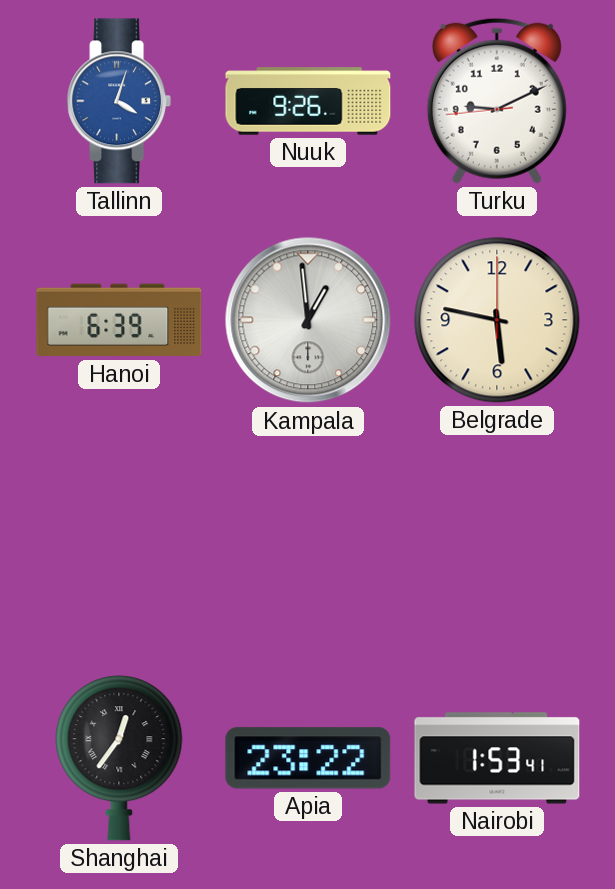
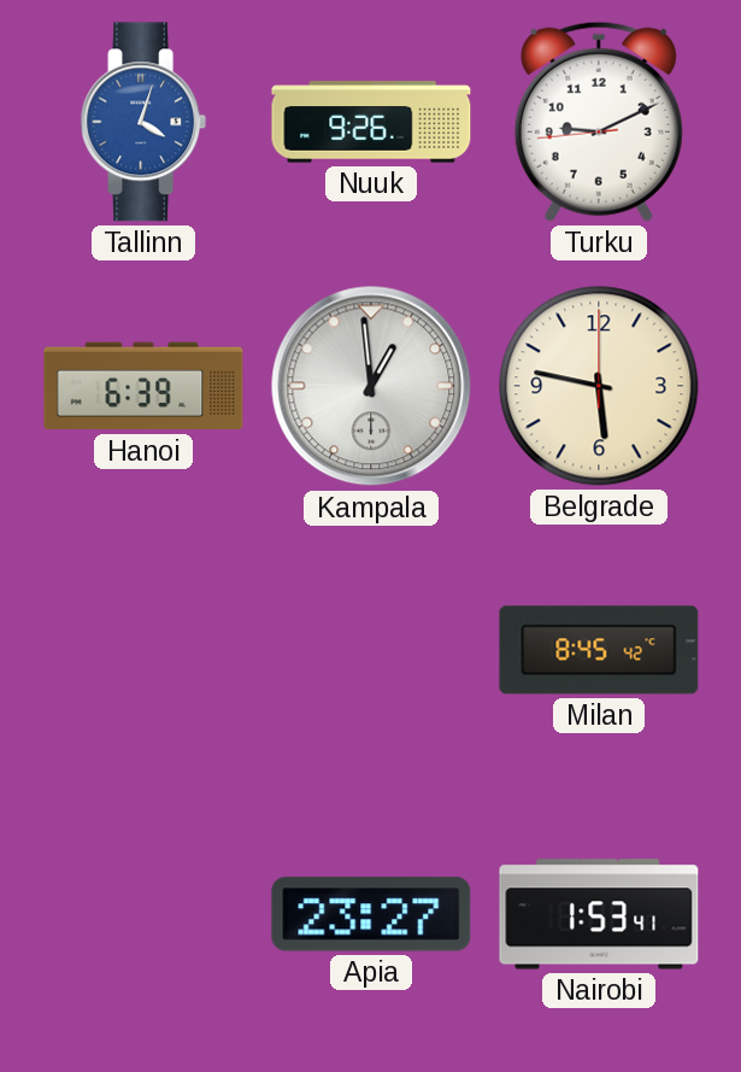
Milan: none -> 8:45 (599, 650)
Shanghai: 12:36 -> none (119, 758)
Apia: 23:22 -> 23:27 (371, 914)
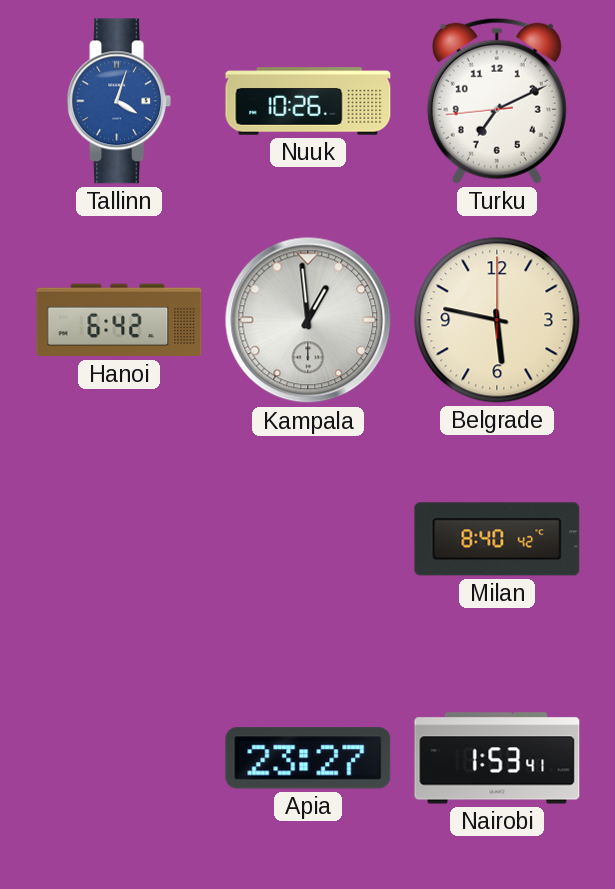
Nuuk: 9:26 -> 10:26 (308, 101)
Turku: 9:10 -> 7:10 (497, 101)
Hanoi: 6:39 -> 6:42 (119, 320)
Milan: 8:45 -> 8:40 (497, 539)
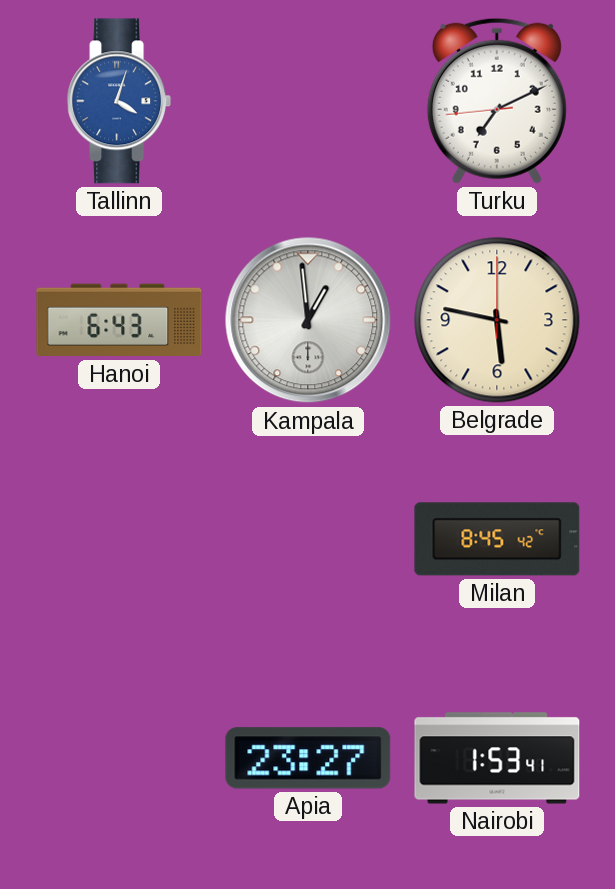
Nuuk: 10:26 -> none (308, 101)
Hanoi: 6:42 -> 6:43 (119, 320)
Milan: 8:40 -> 8:45 (497, 539)
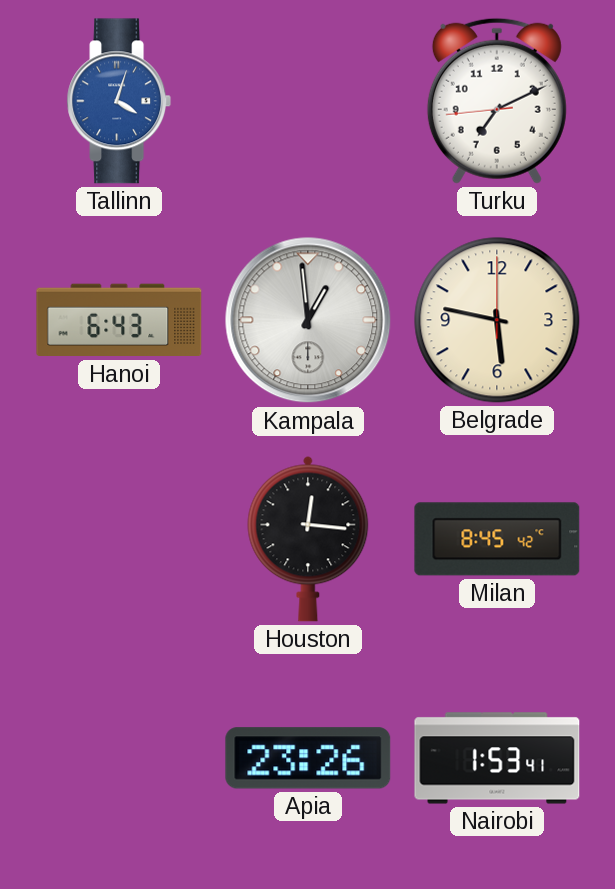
Houston: none -> 12:16 (308, 539)
Apia: 23:27 -> 23:26 (308, 758)
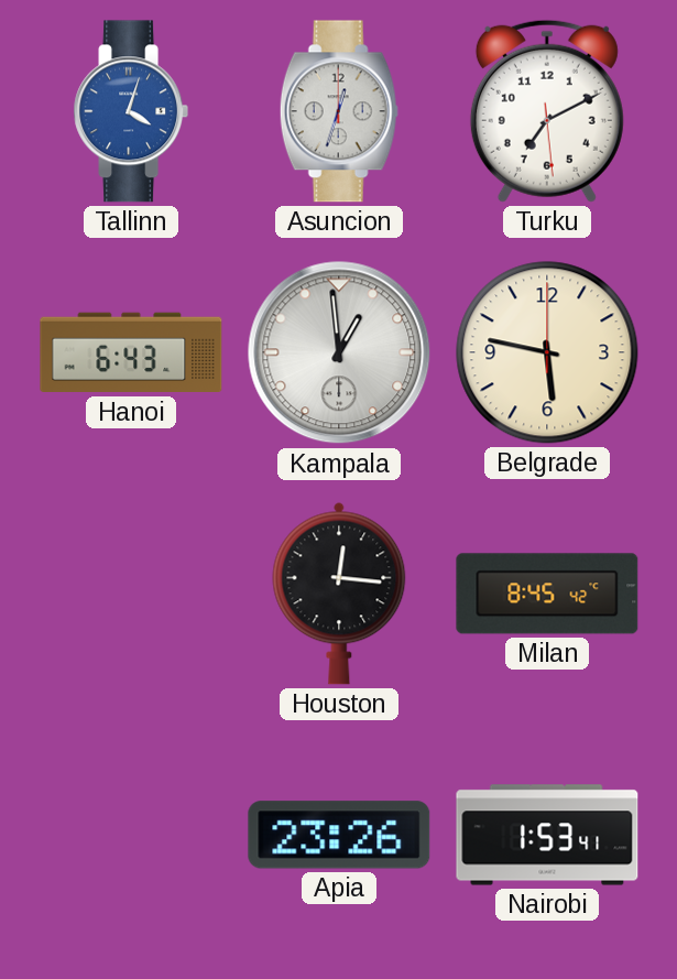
Asuncion: none -> 12:33 (339, 111)
Turku: 7:10:44 -> 7:10:29 (547, 111)
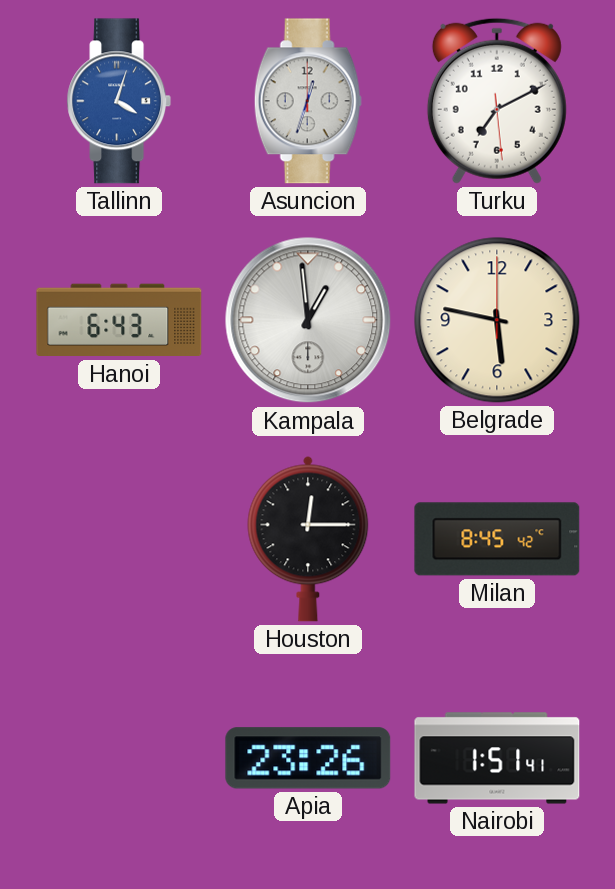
Houston: 12:16 -> 12:15 (308, 539)
Nairobi: 1:53 -> 1:51 (497, 758)
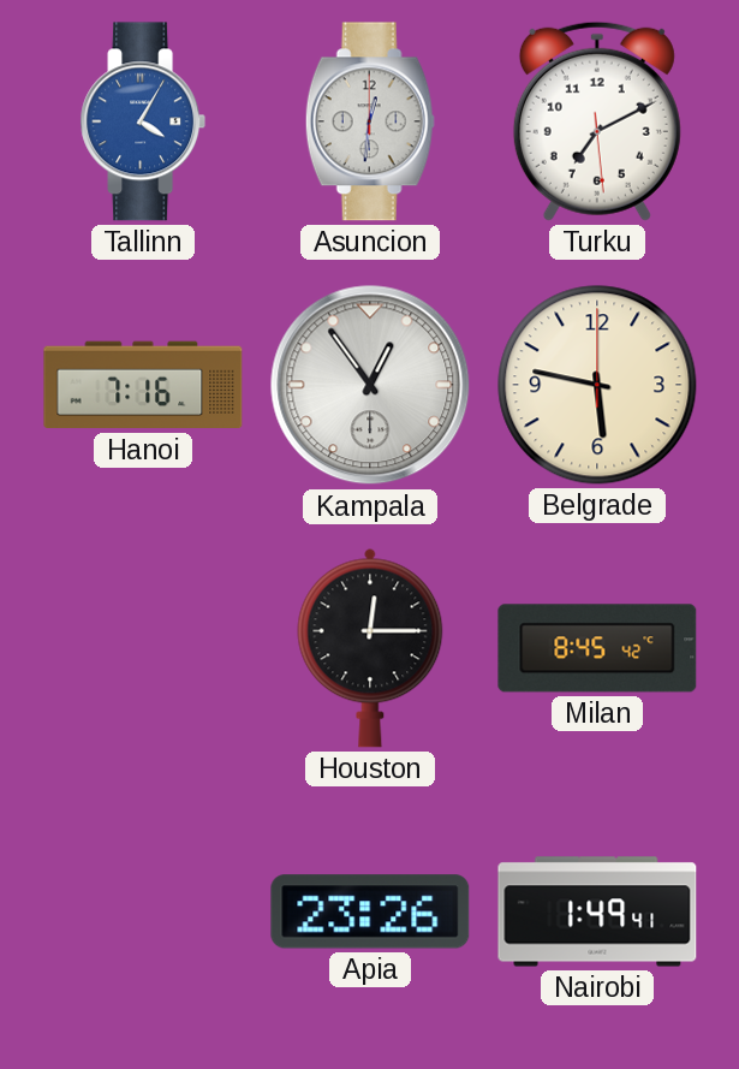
Tallinn: 4:03 -> 4:05 (143, 121)
Asuncion: 12:33 -> 12:31 (370, 121)
Hanoi: 6:43 -> 7:16 (143, 385)
Kampala: 12:59 -> 12:54 (370, 385)
Nairobi: 1:51 -> 1:49 (597, 911)
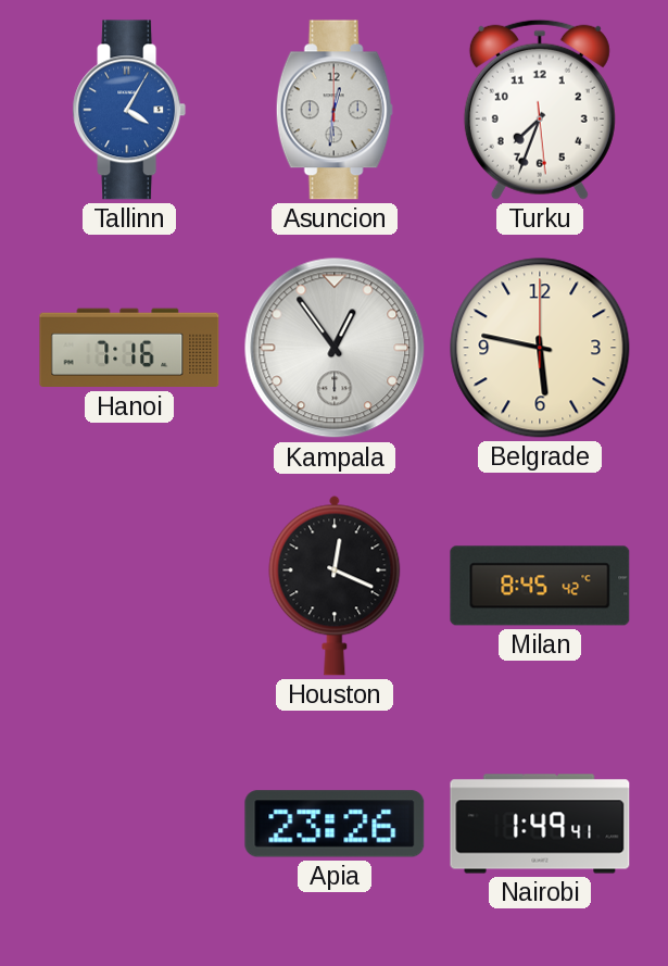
Turku: 7:10 -> 7:33 (540, 110)
Houston: 12:15 -> 12:19 (335, 586)
